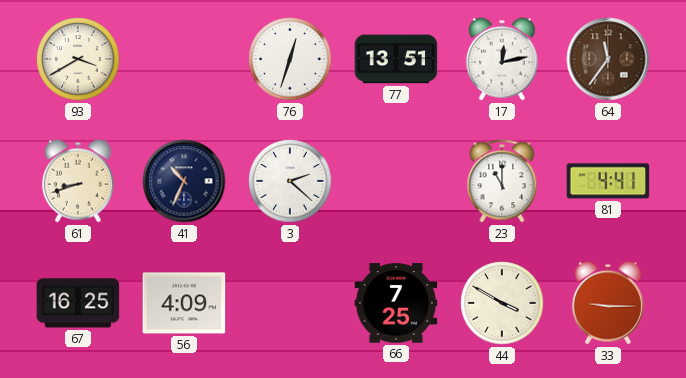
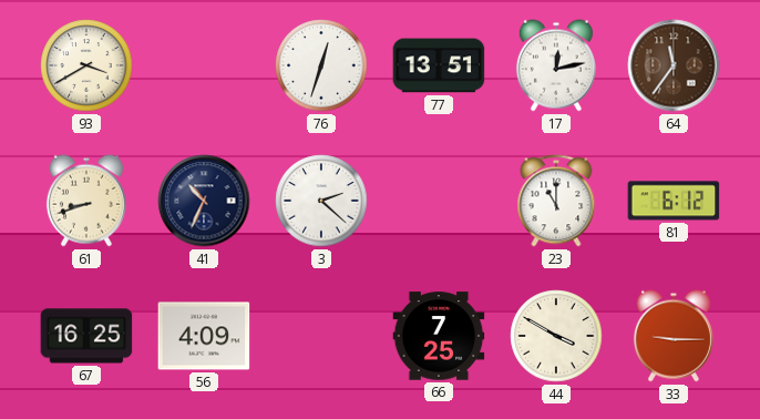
81: 4:41 -> 6:12 (674, 201)
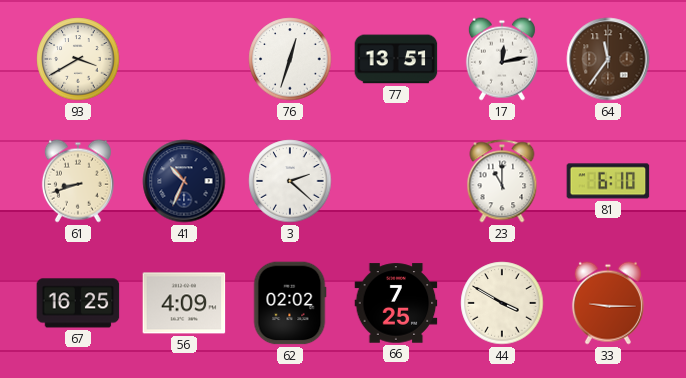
81: 6:12 -> 6:10 (608, 181)
62: none -> 02:02 (290, 303)
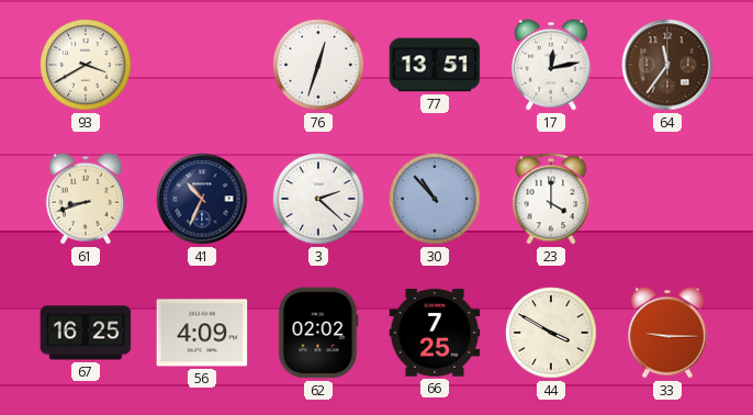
30: none -> 10:53 (435, 199)
23: 11:00 -> 4:00 (551, 199)
81: 6:10 -> none (608, 181)
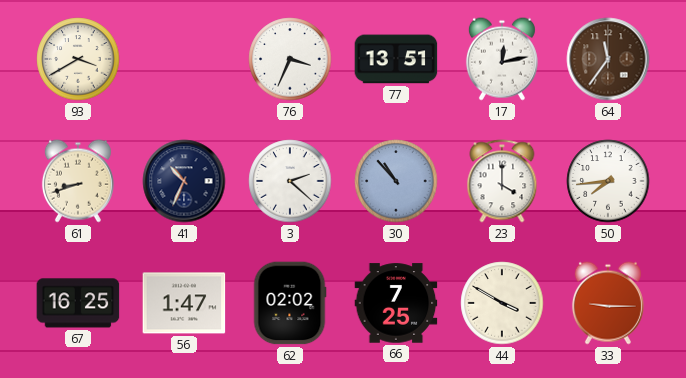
76: 12:33 -> 3:34 (290, 59)
50: none -> 7:44 (608, 181)
56: 4:09 -> 1:47 (184, 303)
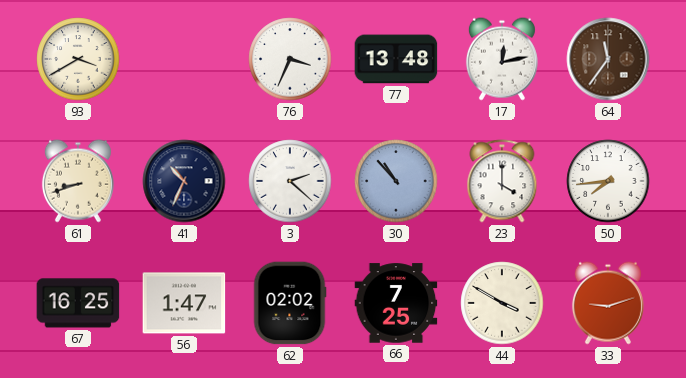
77: 13:51 -> 13:48 (396, 59)
33: 9:15 -> 9:12 (608, 303)
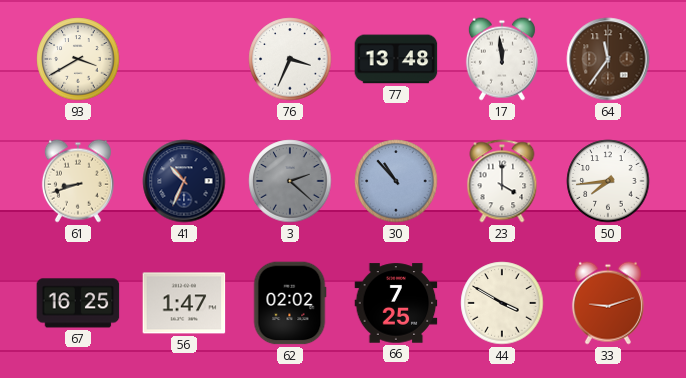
17: 12:13 -> 11:59 (502, 59)
3 dial: white -> grey (290, 181)
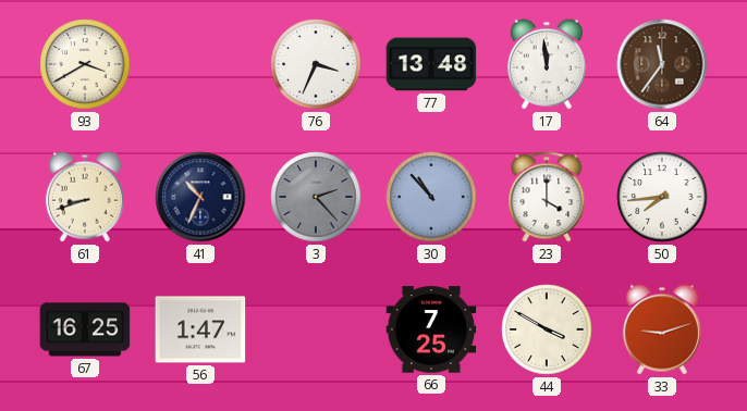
3: 2:22 -> 2:23 (316, 197)
62: 02:02 -> none (290, 303)
